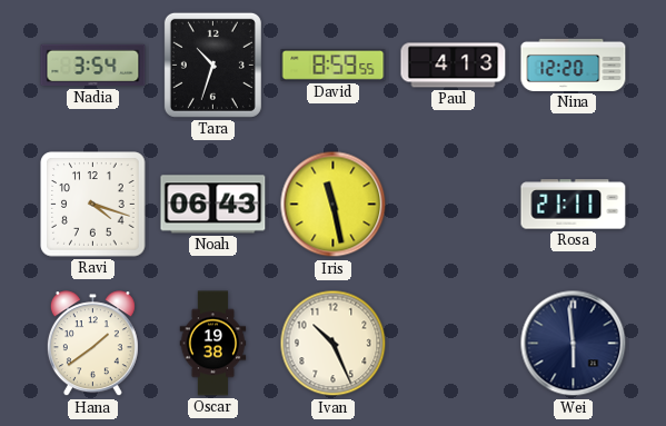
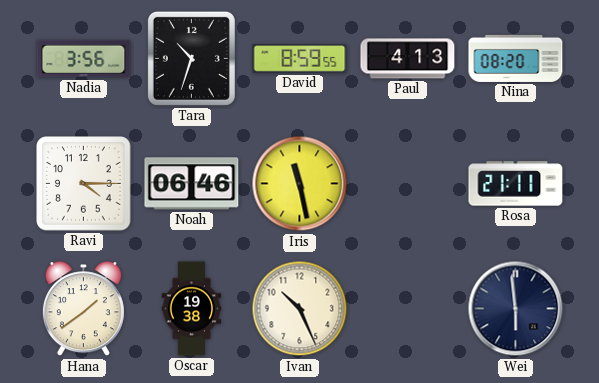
Nadia: 3:54 -> 3:56 (84, 59)
Nina: 12:20 -> 08:20 (516, 58)
Ravi: 4:18 -> 4:15 (84, 184)
Noah: 06:43 -> 06:46 (192, 184)
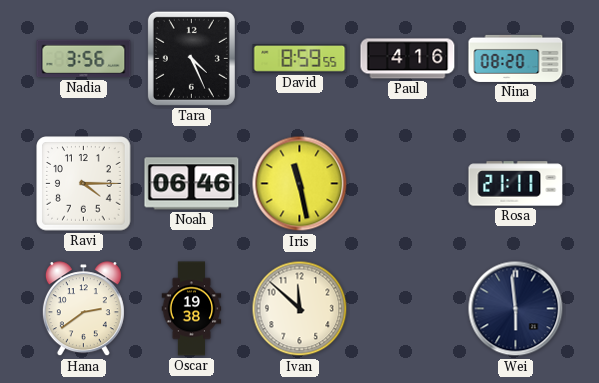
Tara: 10:33 -> 4:26 (191, 58)
Paul: 4:13 -> 4:16 (408, 59)
Hana: 1:39 -> 2:39 (83, 309)
Ivan: 10:26 -> 11:52 (300, 309)
